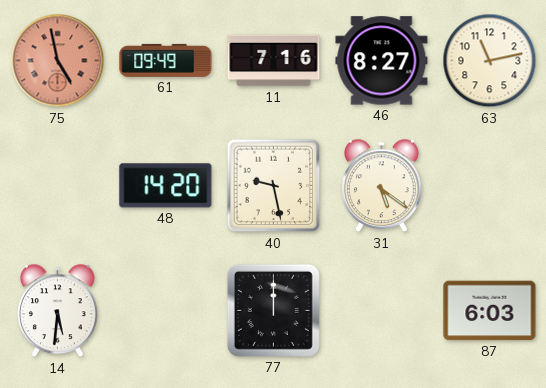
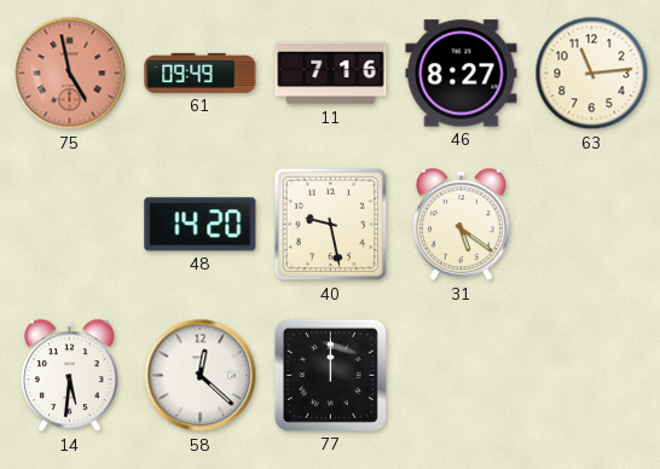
63: 11:13 -> 11:14 (592, 74)
58: none -> 12:22 (201, 376)
87: 6:03 -> none (490, 311)
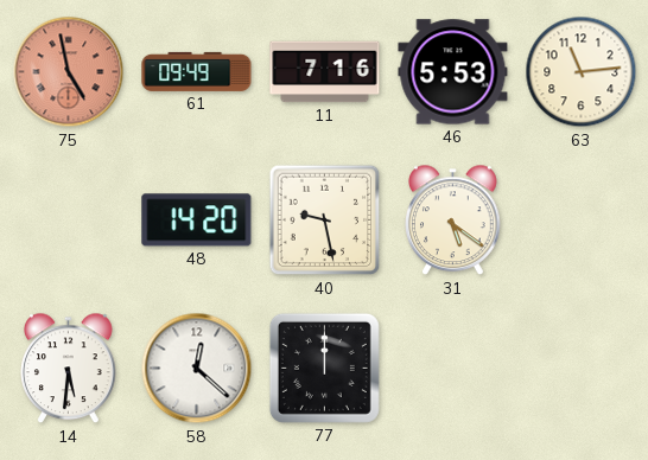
46: 8:27 -> 5:53 (453, 72)
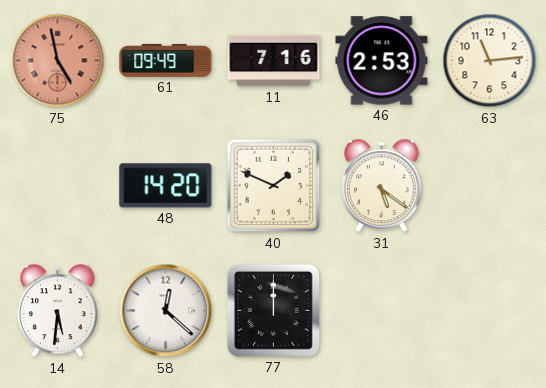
46: 5:53 -> 2:53 (382, 61)
40: 9:28 -> 1:49 (274, 186)
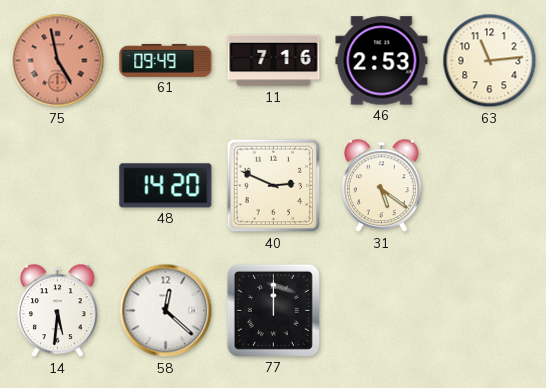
40: 1:49 -> 2:49 (274, 186)
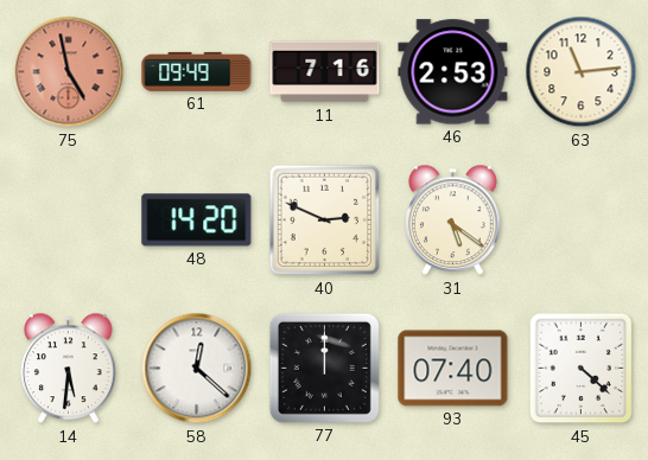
93: none -> 07:40 (453, 369)
45: none -> 4:22 (582, 369)
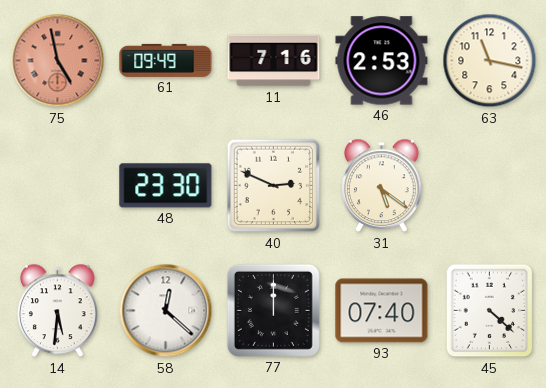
63: 11:14 -> 11:17 (490, 61)
48: 14:20 -> 23:30 (166, 186)
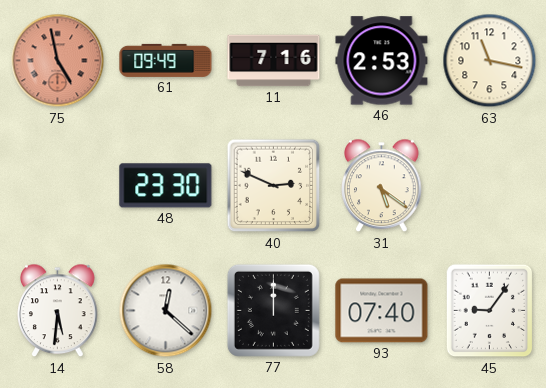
45: 4:22 -> 9:06 (490, 311)
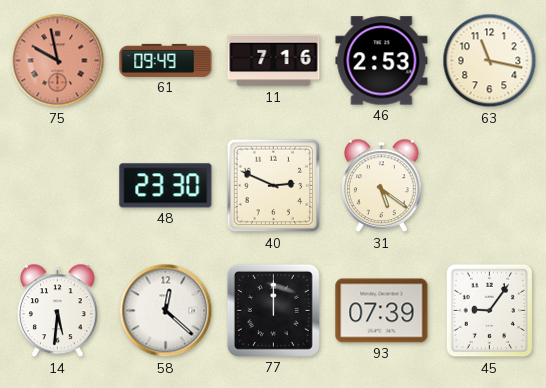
75: 4:58 -> 9:58 (58, 61)
93: 07:40 -> 07:39 (382, 311)
